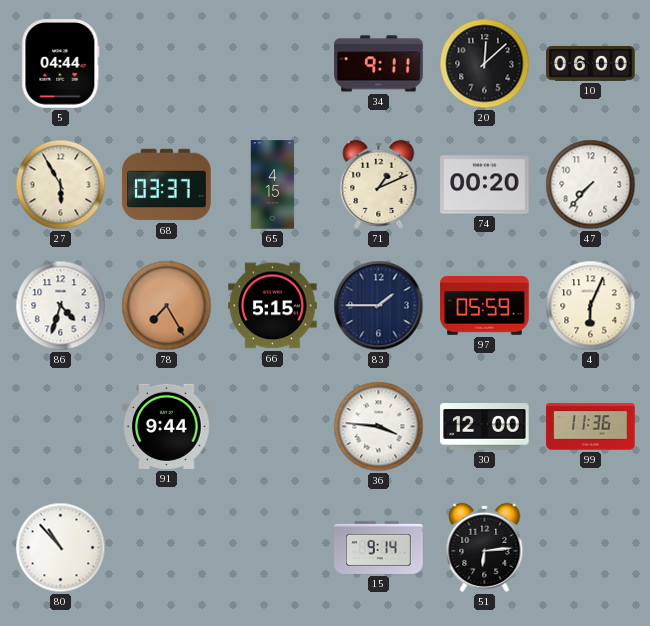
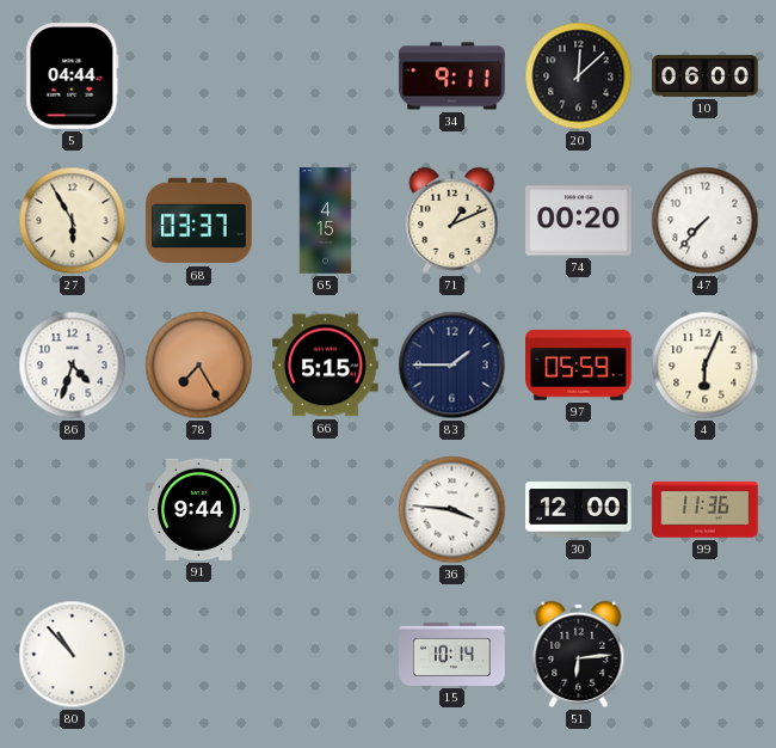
15: 9:14 -> 10:14 (452, 654)
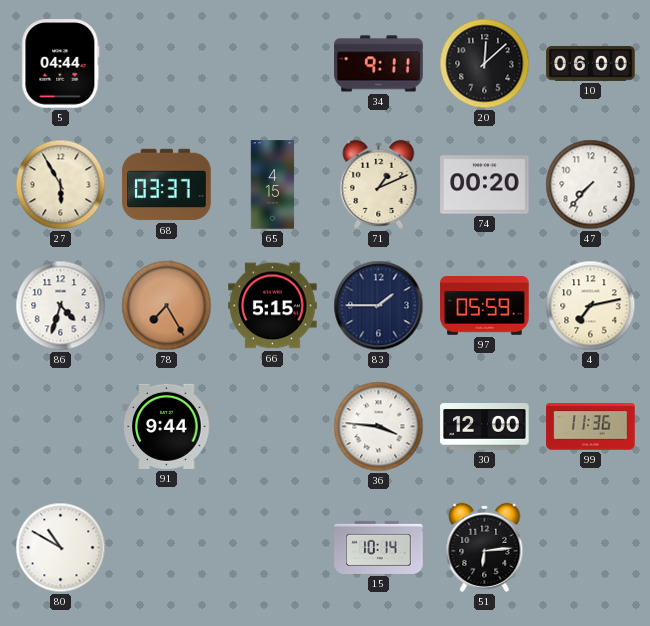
4: 6:04 -> 7:13 (591, 306)
80: 10:53 -> 10:50 (61, 548)
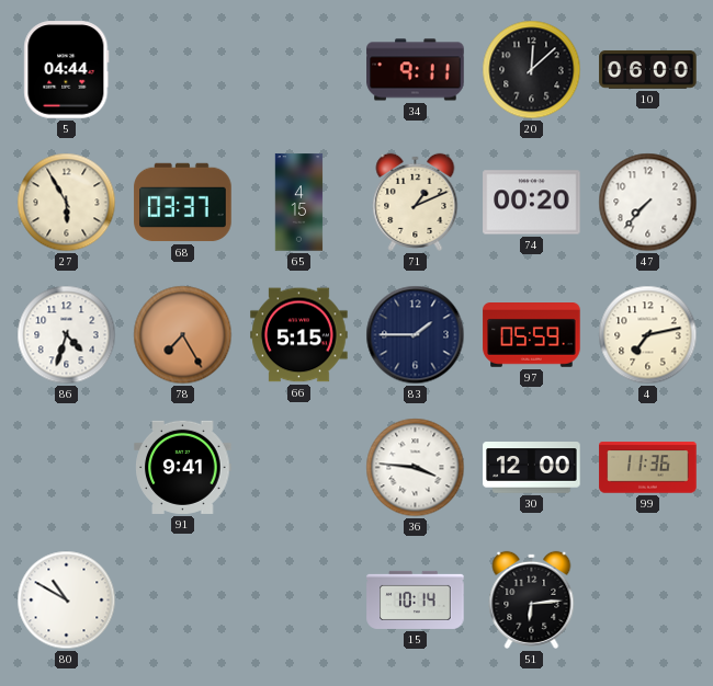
91: 9:44 -> 9:41 (183, 467)
